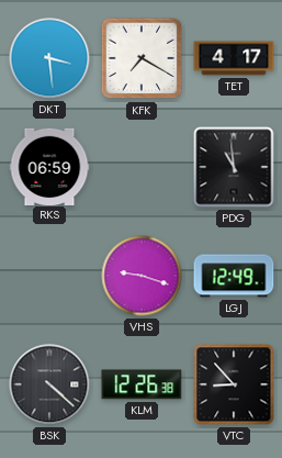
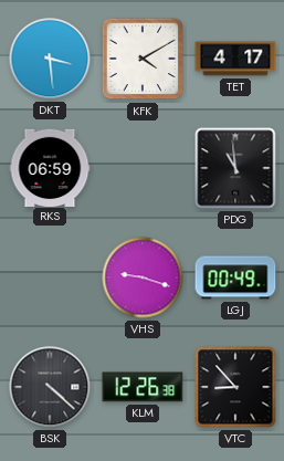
KFK: 7:20 -> 4:10 (143, 59)
LGJ: 12:49 -> 00:49 (235, 277)
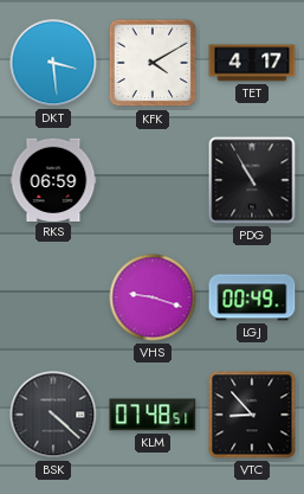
PDG: 10:59 -> 10:55 (252, 180)
KLM: 12:26 -> 07:48 (153, 415)
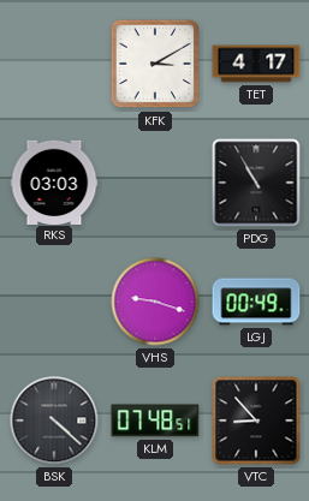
DKT: 3:29 -> none (53, 63)
KFK: 4:10 -> 3:10 (155, 64)
RKS: 06:59 -> 03:03 (54, 181)
